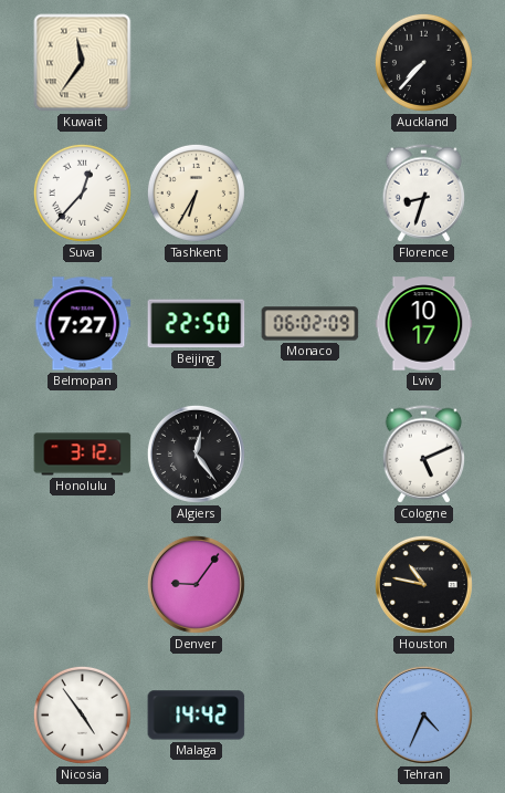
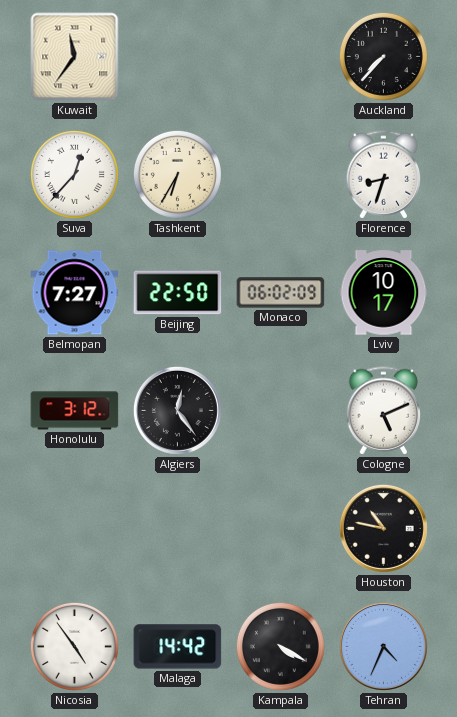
Denver: 9:06 -> none (196, 584)
Kampala: none -> 4:20 (280, 646)
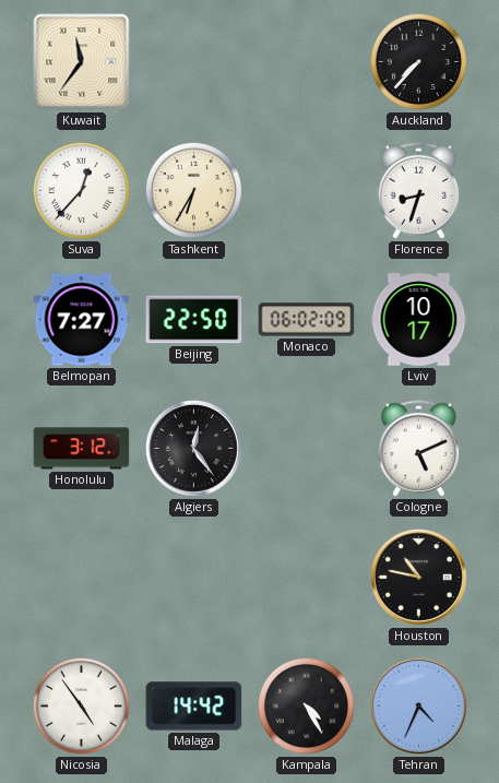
Kampala: 4:20 -> 4:25 (306, 705)
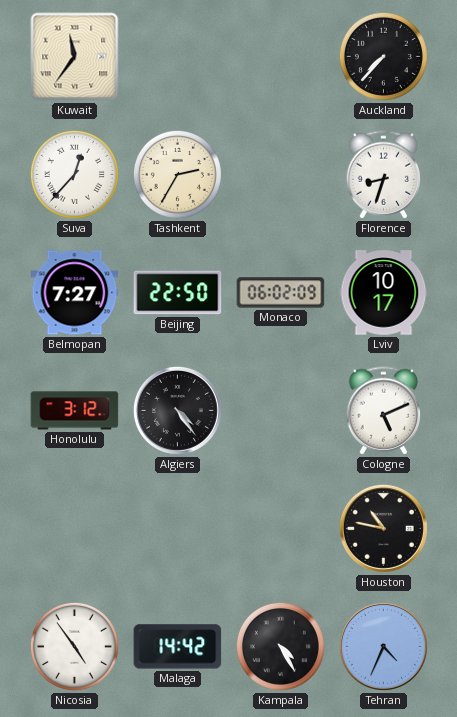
Tashkent: 6:35 -> 2:35 (177, 174)
Algiers: 12:24 -> 4:24 (177, 410)
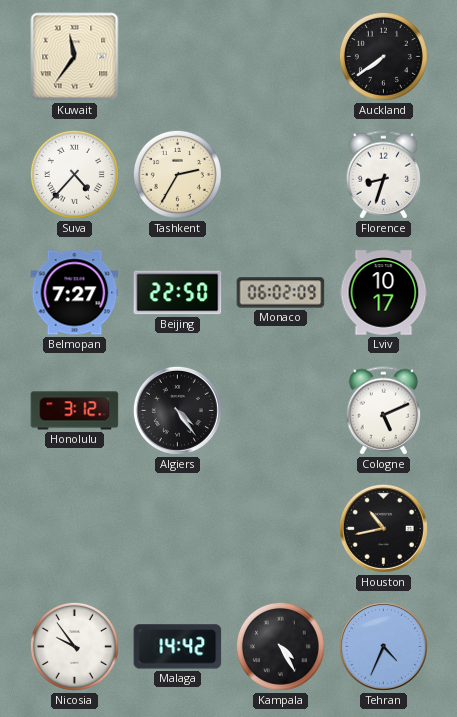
Auckland: 7:37 -> 7:39 (383, 56)
Suva: 12:37 -> 4:37 (74, 174)
Houston: 10:47 -> 10:43 (383, 528)
Nicosia: 4:54 -> 9:54 (74, 646)
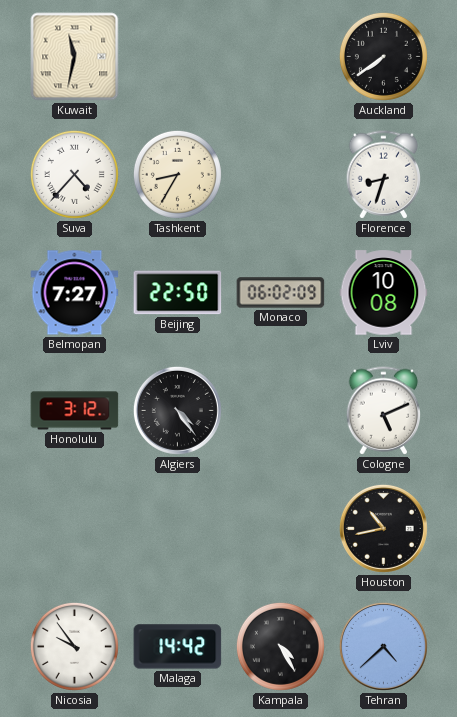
Kuwait: 11:36 -> 11:32 (75, 57)
Tashkent: 2:35 -> 8:35 (177, 174)
Lviv: 10:17 -> 10:08 (384, 293)
Tehran: 4:34 -> 4:38 (383, 646)
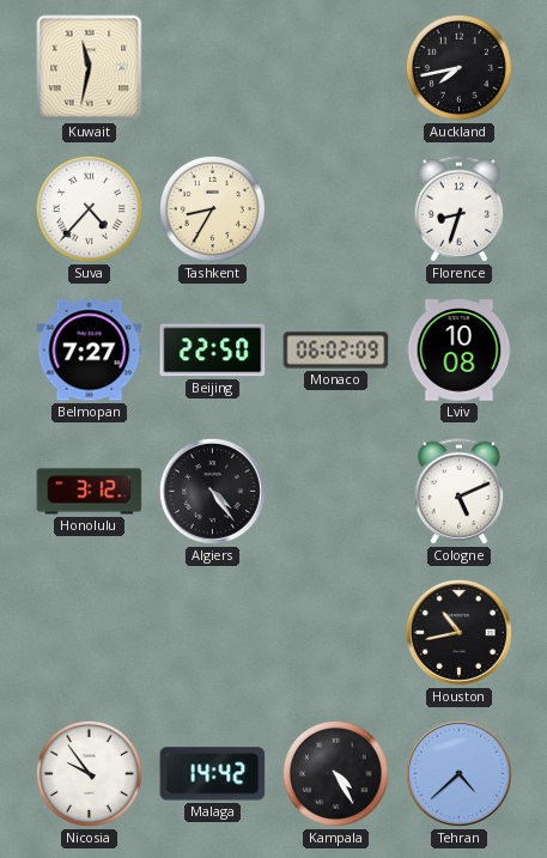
Auckland: 7:39 -> 7:43 (458, 67)
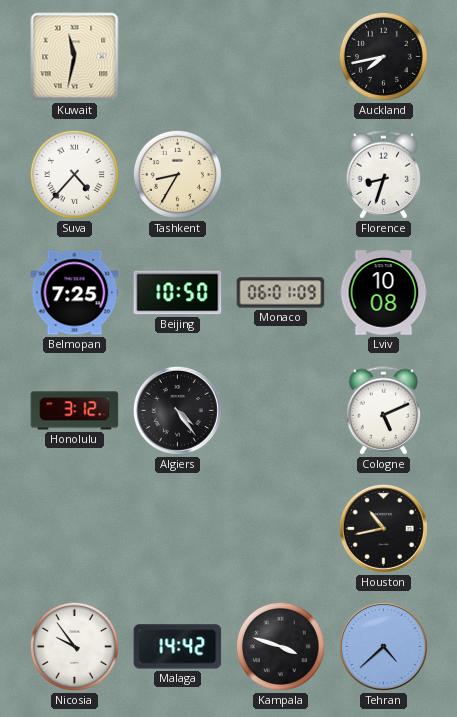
Belmopan: 7:27 -> 7:25 (75, 293)
Beijing: 22:50 -> 10:50 (178, 293)
Monaco: 06:02 -> 06:01 (281, 293)
Kampala: 4:25 -> 3:48 (280, 646)
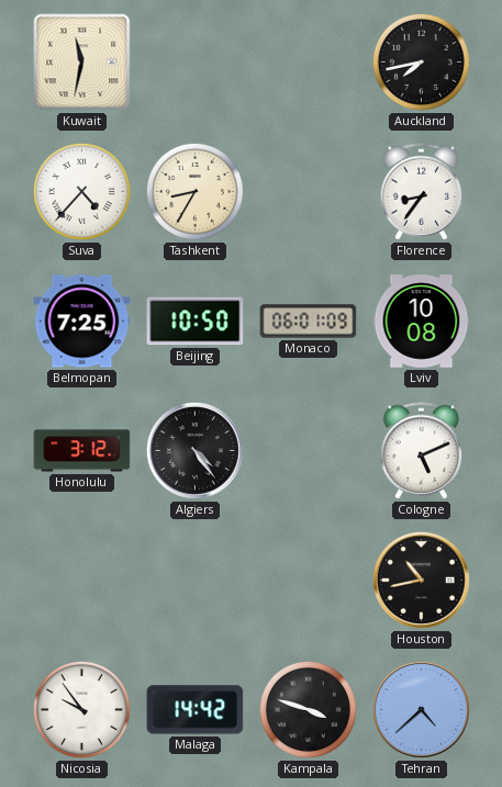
Florence: 8:33 -> 8:36 (422, 192)
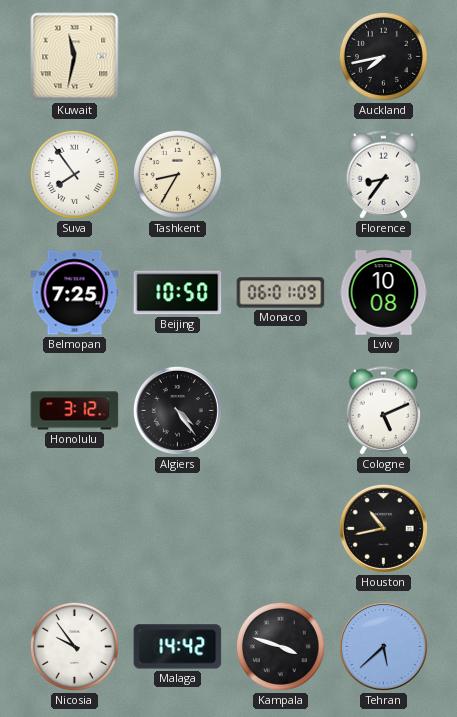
Suva: 4:37 -> 7:54 (74, 174)
Tehran: 4:38 -> 5:38 (383, 646)
